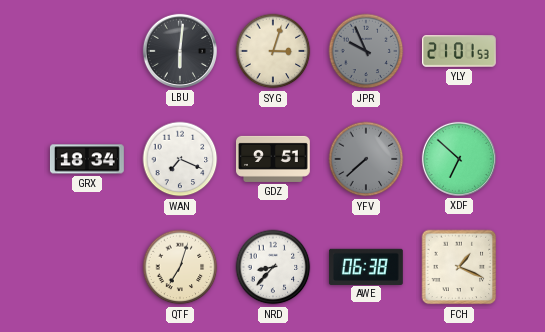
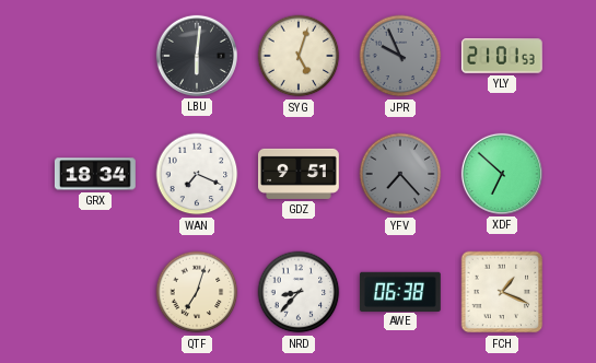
SYG: 3:03 -> 5:03 (299, 56)
YFV: 7:38 -> 7:23 (400, 174)
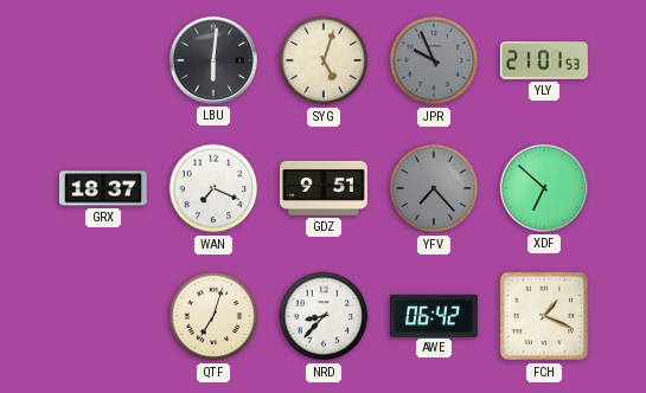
GRX: 18:34 -> 18:37 (103, 188)
AWE: 06:38 -> 06:42 (434, 315)
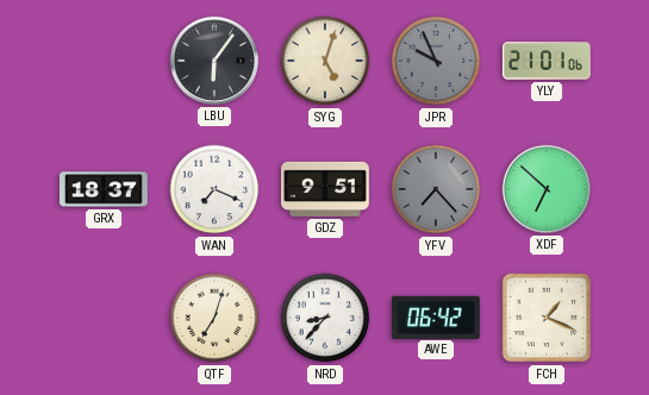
LBU: 6:01 -> 6:06 (214, 61)
YLY: 21:01:53 -> 21:01:06 (547, 61)
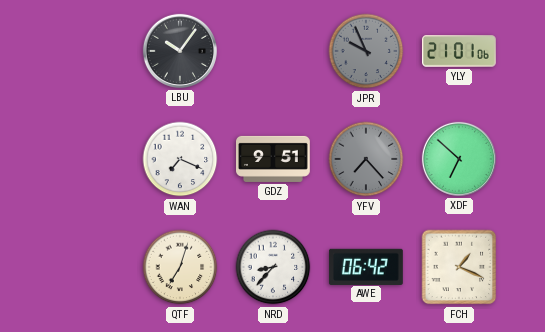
LBU: 6:06 -> 10:06 (180, 51)
SYG: 5:03 -> none (325, 61)
GRX: 18:37 -> none (104, 189)
